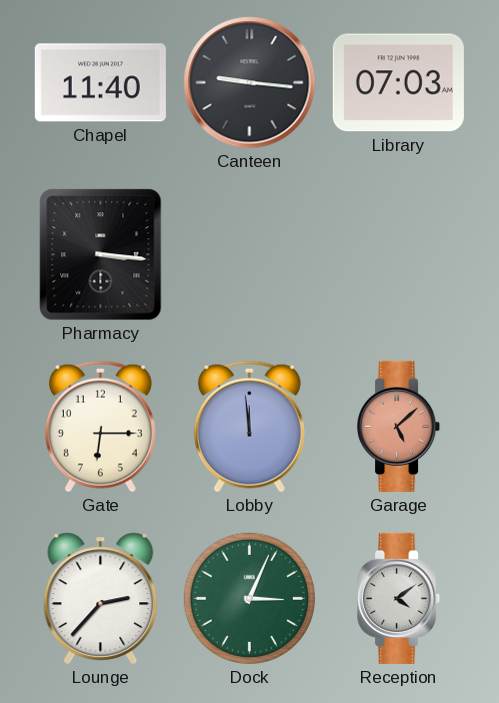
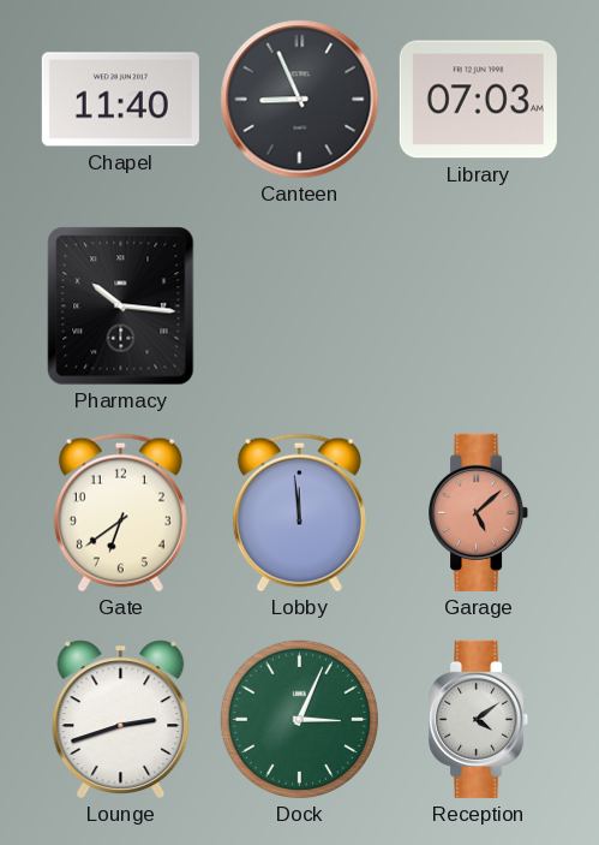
Canteen: 9:16 -> 8:56 (300, 100)
Pharmacy: 3:16 -> 10:16 (121, 307)
Gate: 6:15 -> 6:39 (120, 513)
Lounge: 2:37 -> 2:42 (121, 719)
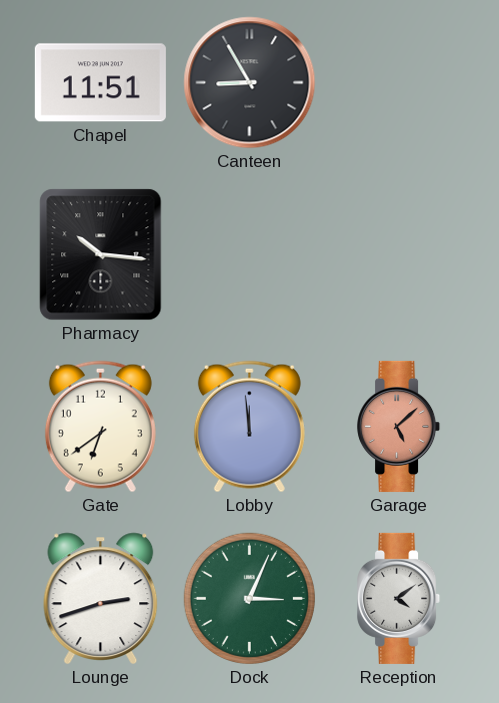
Chapel: 11:40 -> 11:51 (100, 83)
Canteen: 8:56 -> 8:55 (250, 83)
Library: 07:03 -> none (478, 100)
